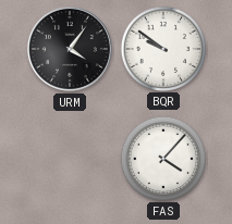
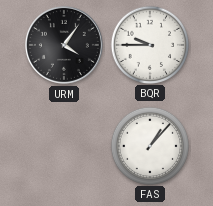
BQR: 9:51 -> 9:45 (149, 44)
FAS: 4:07 -> 1:07 (149, 145)
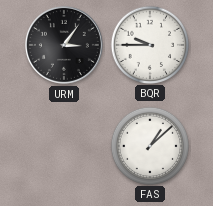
URM: 4:06 -> 3:06 (64, 45)
FAS: 1:07 -> 1:08 (149, 145)
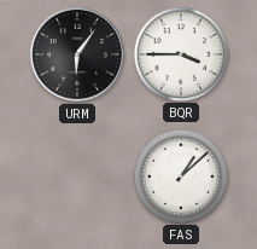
URM: 3:06 -> 6:06 (77, 54)
BQR: 9:45 -> 3:45 (180, 53)
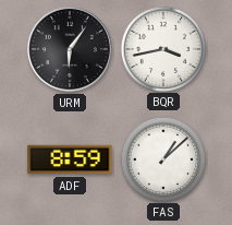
BQR: 3:45 -> 3:43 (162, 48)
ADF: none -> 8:59 (70, 159)
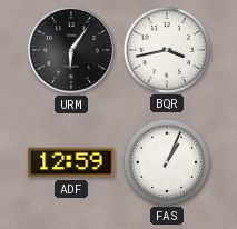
ADF: 8:59 -> 12:59 (71, 162)
FAS: 1:08 -> 1:04 (166, 161)
